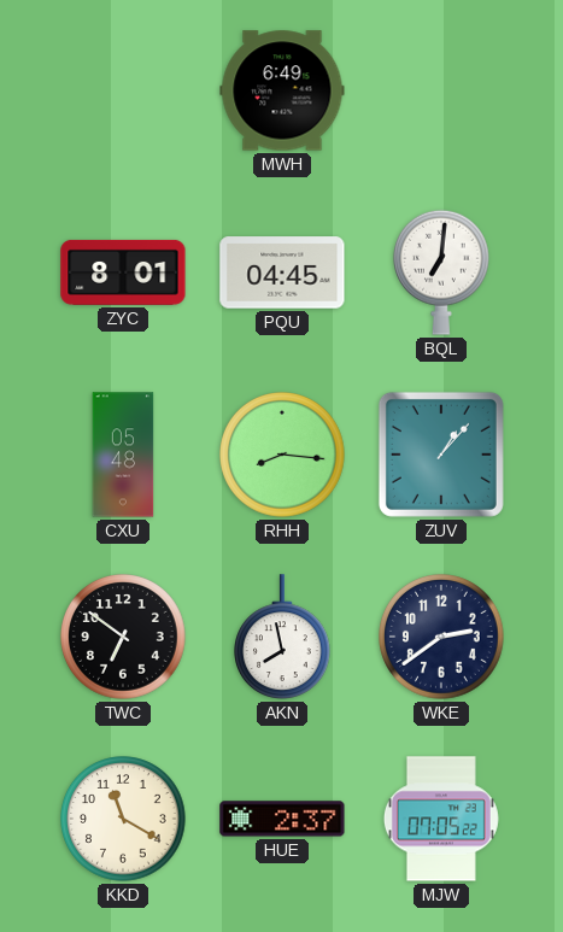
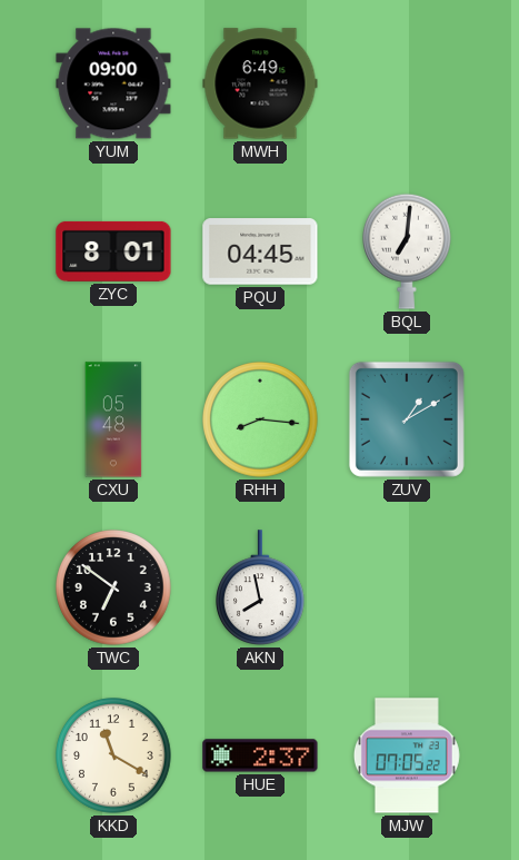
YUM: none -> 09:00 (113, 83)
ZUV: 1:07 -> 1:10 (407, 419)
WKE: 2:39 -> none (441, 637)
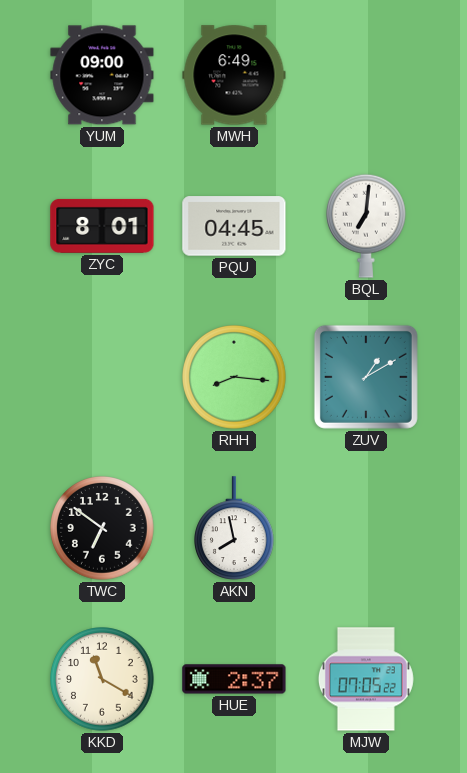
CXU: 05:48 -> none (113, 419)
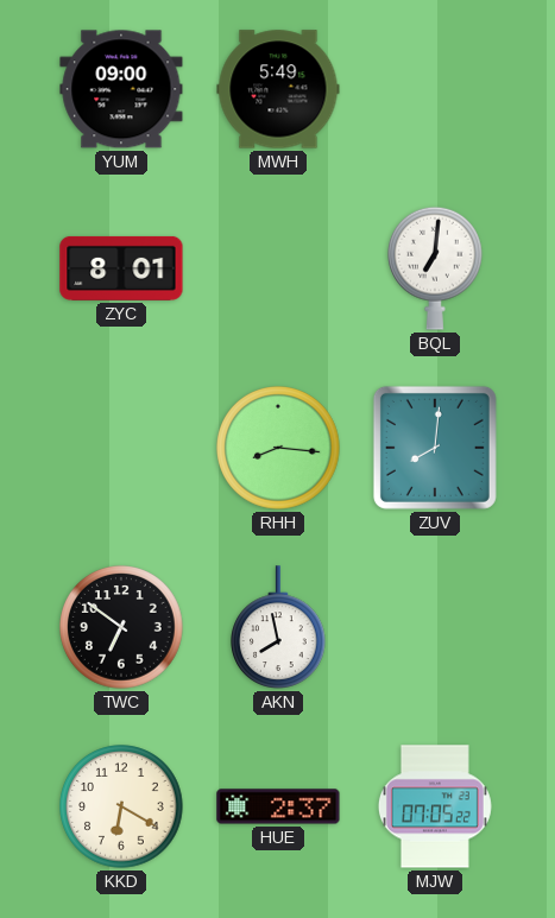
MWH: 6:49 -> 5:49 (278, 89)
PQU: 04:45 -> none (234, 226)
ZUV: 1:10 -> 8:01 (435, 448)
KKD: 11:20 -> 6:20 (121, 806)
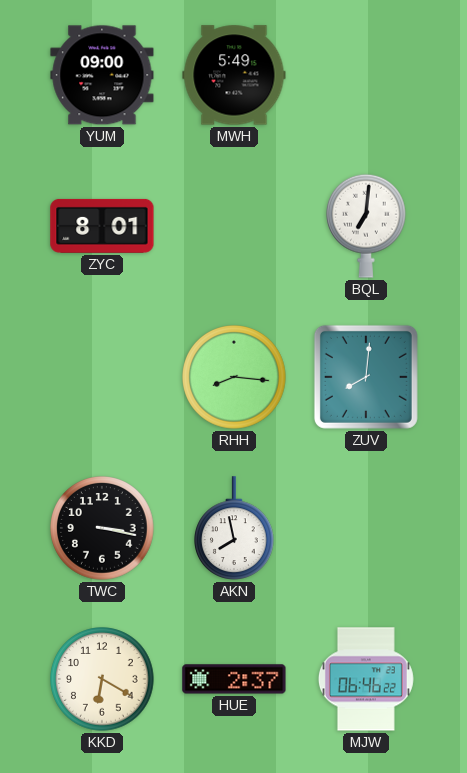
TWC: 6:51 -> 3:17 (102, 528)
MJW: 07:05 -> 06:46 (366, 679)
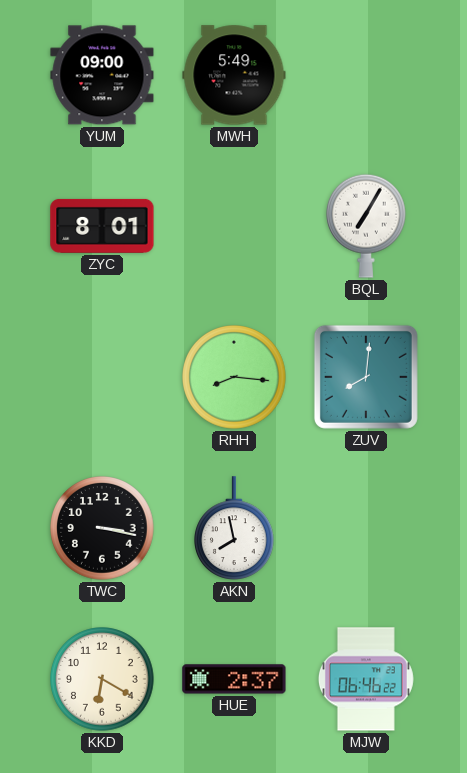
BQL: 7:01 -> 7:05 (367, 226)
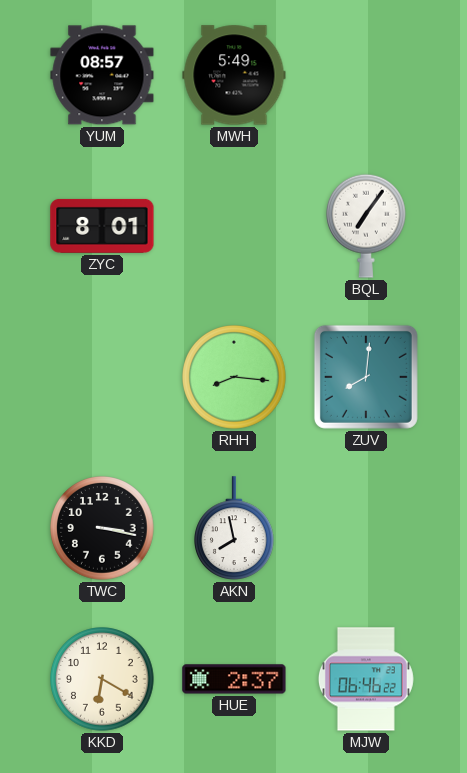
YUM: 09:00 -> 08:57 (102, 75)
BQL: 7:05 -> 7:06 (367, 226)
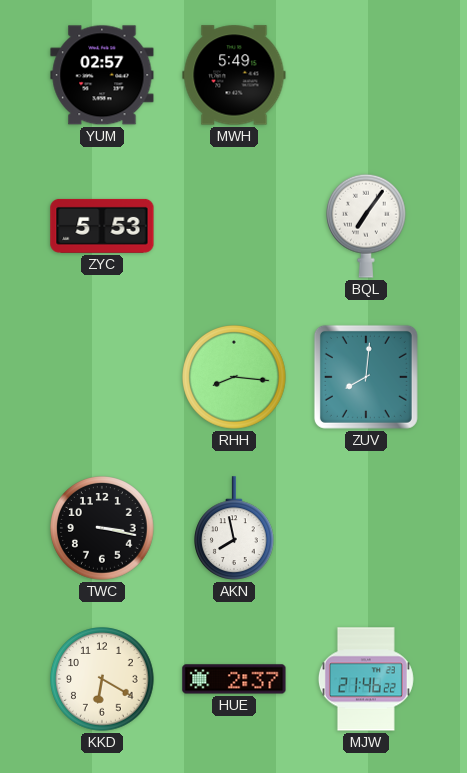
YUM: 08:57 -> 02:57 (102, 75)
ZYC: 8:01 -> 5:53 (102, 226)
MJW: 06:46 -> 21:46 (366, 679)
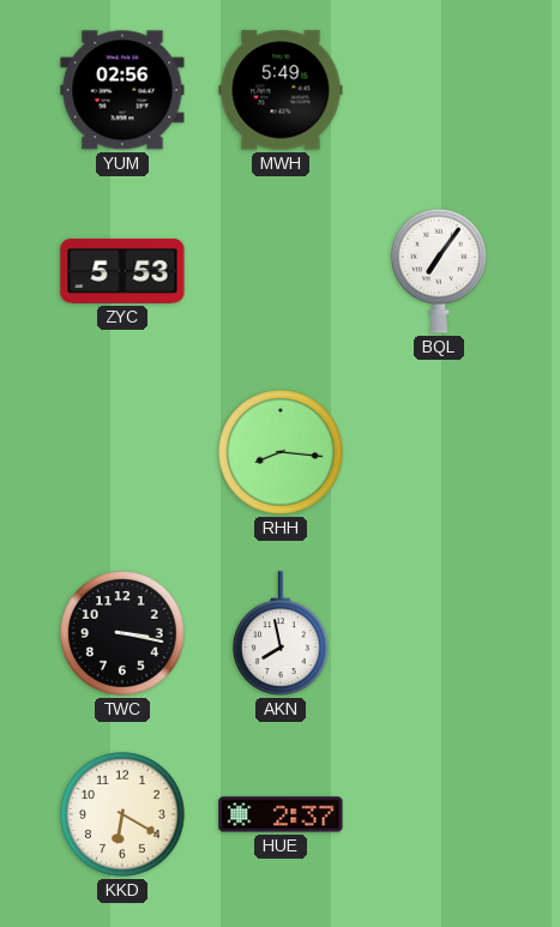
YUM: 02:57 -> 02:56 (122, 90)
ZUV: 8:01 -> none (366, 377)
MJW: 21:46 -> none (366, 679)
